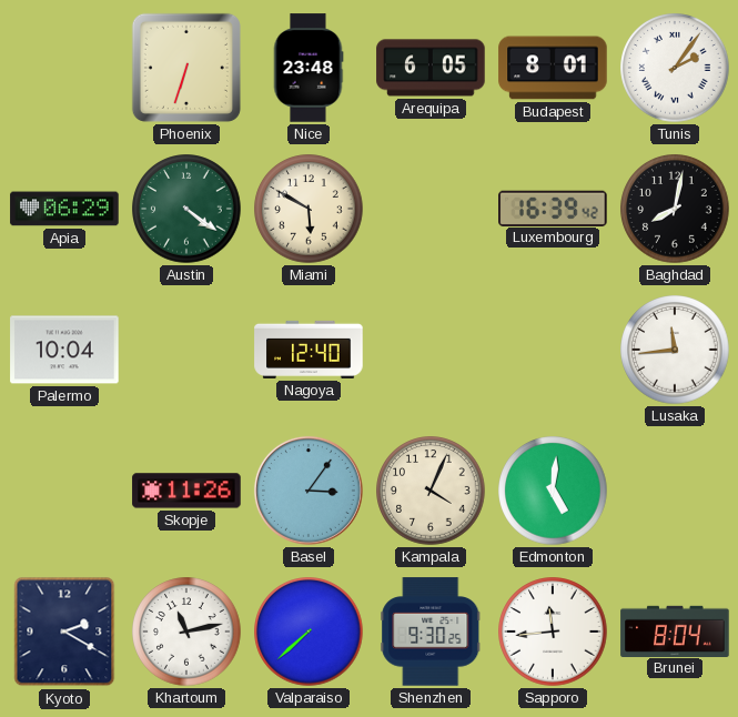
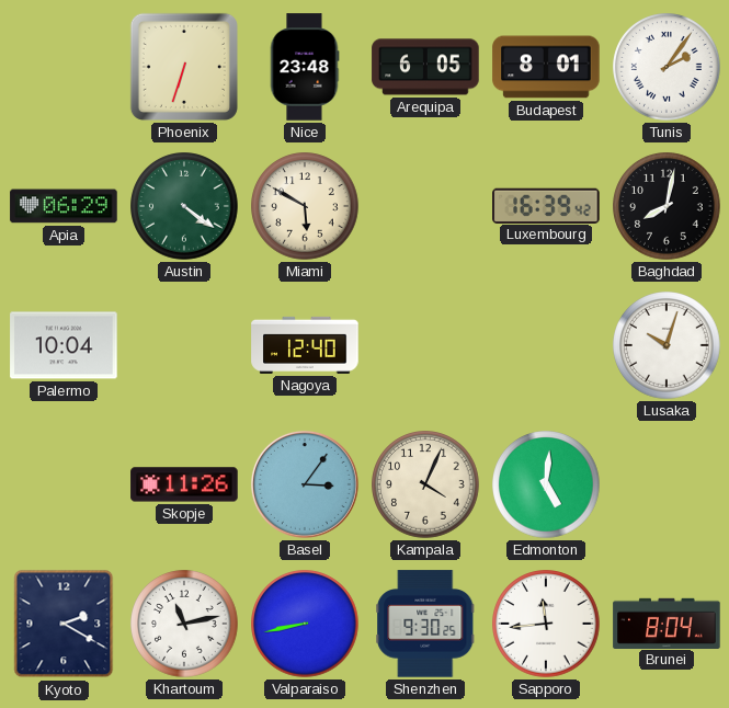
Lusaka: 11:44 -> 10:03 (667, 345)
Valparaiso: 7:38 -> 8:43 (305, 624)
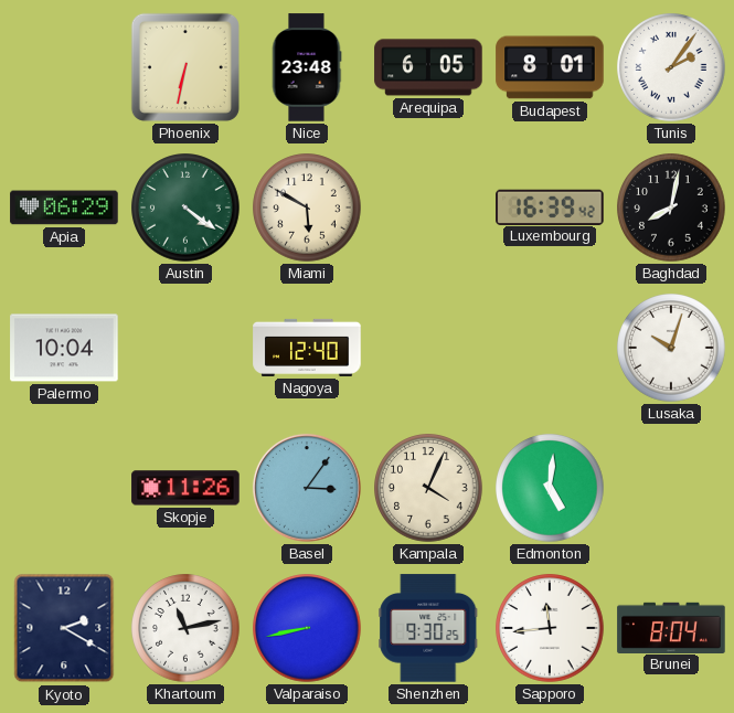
Phoenix: 6:33 -> 6:32 (185, 67)
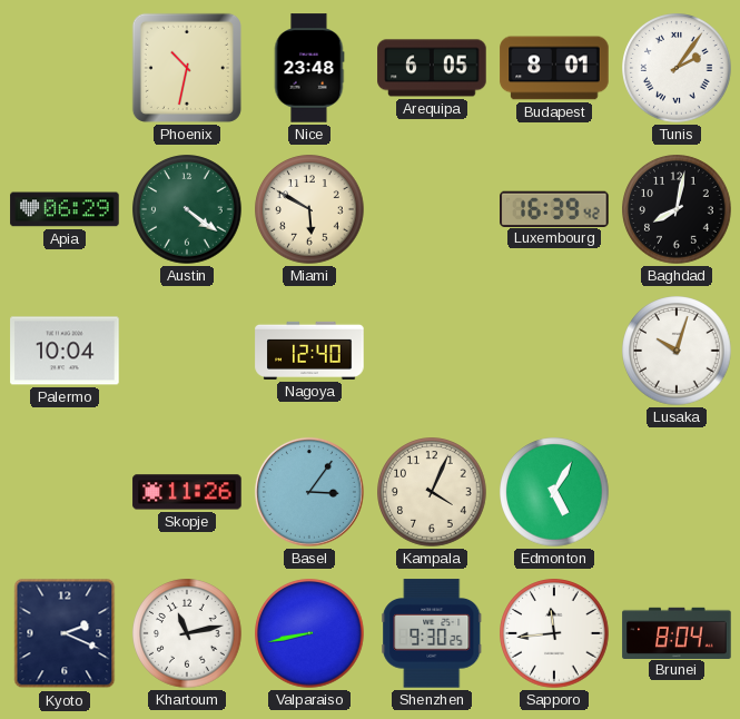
Phoenix: 6:32 -> 10:32 (187, 68)
Edmonton: 5:01 -> 5:05 (554, 492)
Kyoto: 2:20 -> 2:19 (65, 633)
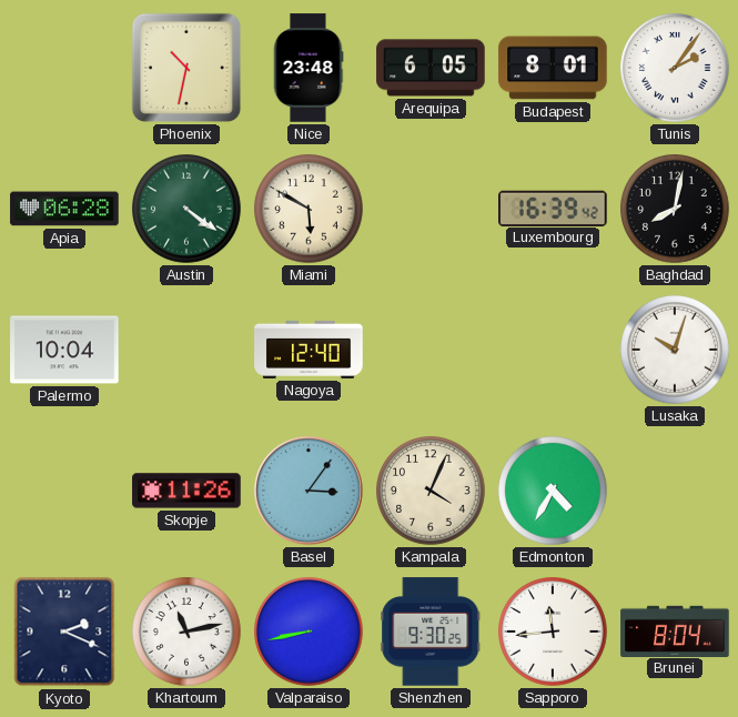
Apia: 06:29 -> 06:28 (64, 209)
Edmonton: 5:05 -> 4:35 (553, 491)
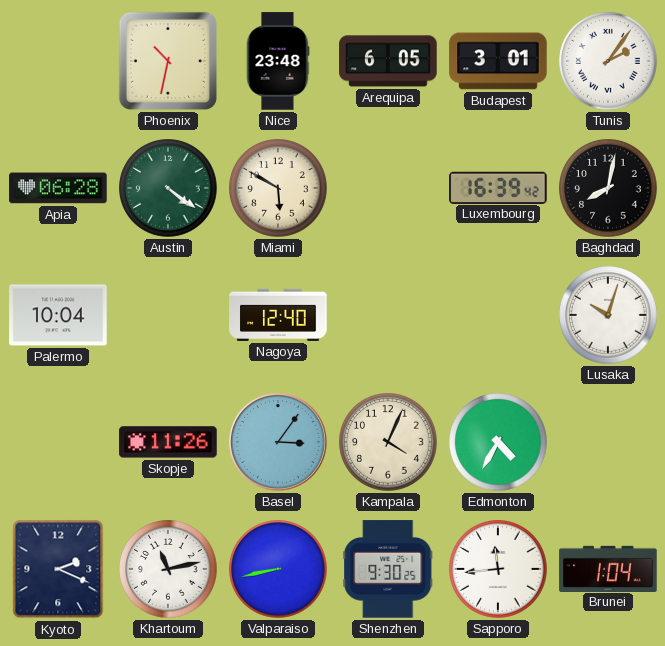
Budapest: 8:01 -> 3:01 (498, 61)
Brunei: 8:04 -> 1:04 (608, 568)
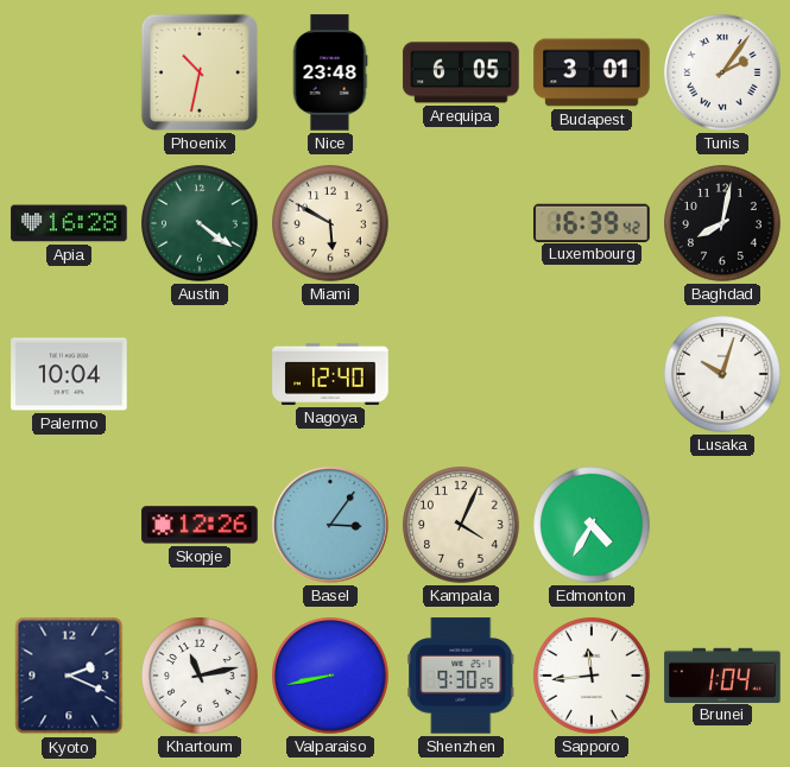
Apia: 06:28 -> 16:28 (69, 223)
Skopje: 11:26 -> 12:26 (200, 525)
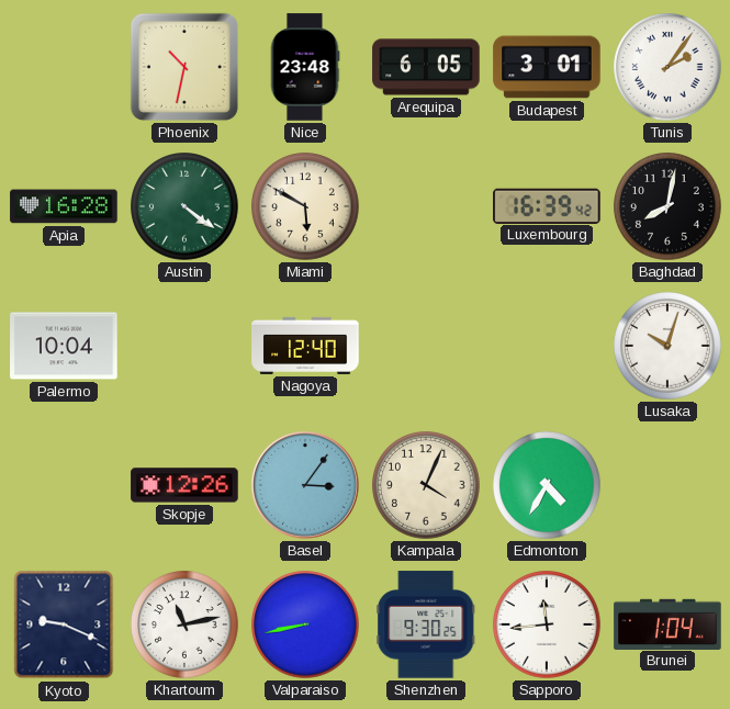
Kyoto: 2:19 -> 9:19 (64, 624)
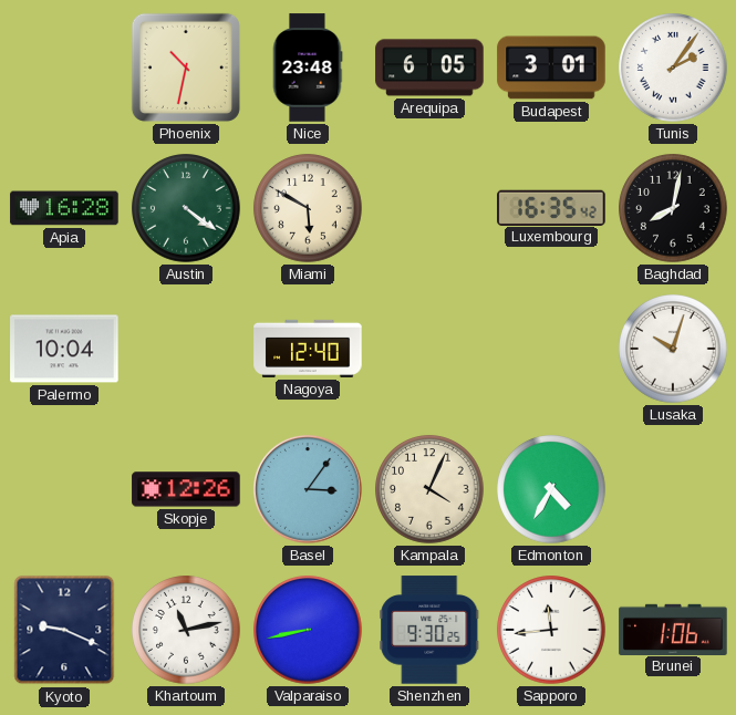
Luxembourg: 16:39 -> 16:35 (551, 207)
Brunei: 1:04 -> 1:06 (673, 629)
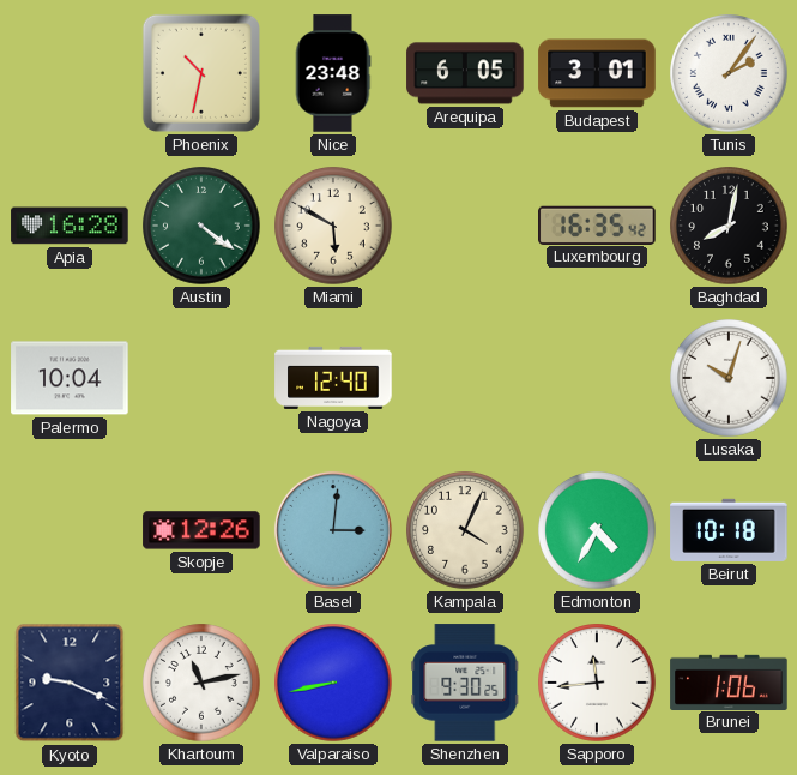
Basel: 3:06 -> 3:01 (333, 530)
Beirut: none -> 10:18 (729, 530)
